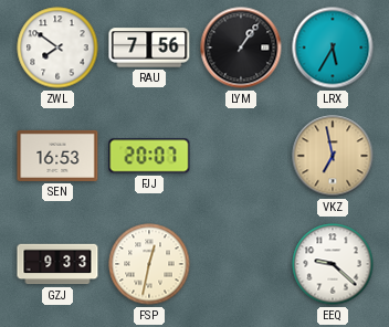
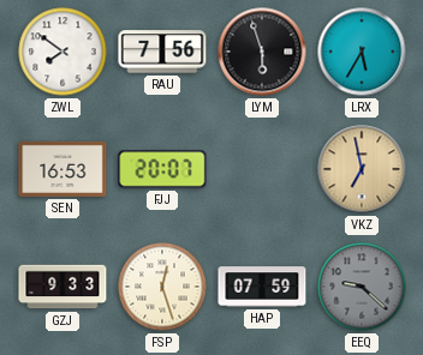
LYM: 1:06 -> 5:57 (262, 52)
FSP: 12:32 -> 12:27 (162, 287)
HAP: none -> 07:59 (262, 287)
EEQ dial: white -> grey (362, 287)
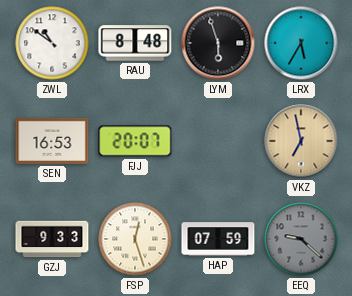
ZWL: 7:51 -> 10:51 (52, 43)
RAU: 7:56 -> 8:48 (135, 43)
